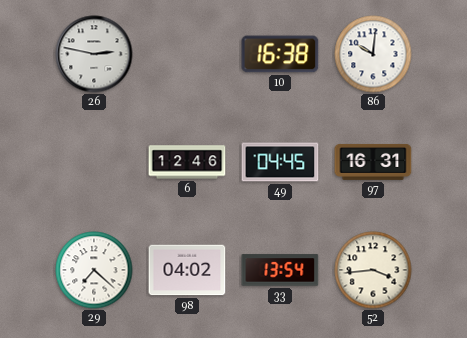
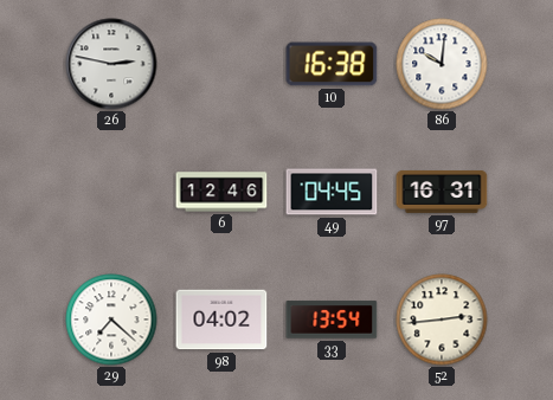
52: 3:44 -> 2:44 (442, 320)
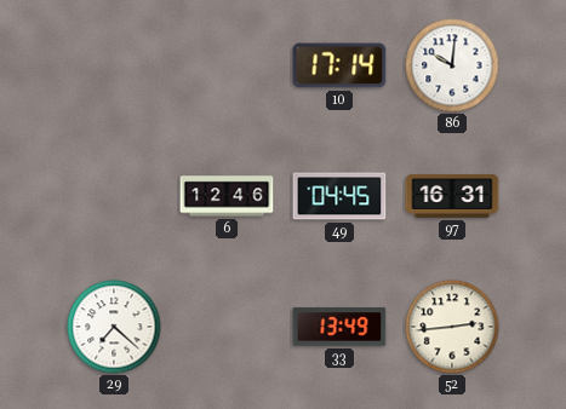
26: 2:47 -> none (111, 64)
10: 16:38 -> 17:14 (339, 65)
98: 04:02 -> none (221, 320)
33: 13:54 -> 13:49 (339, 327)
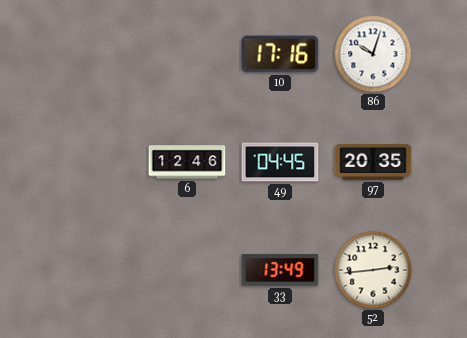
10: 17:14 -> 17:16 (280, 54)
86: 10:01 -> 10:03 (373, 54)
97: 16:31 -> 20:35 (373, 162)
29: 7:22 -> none (114, 327)
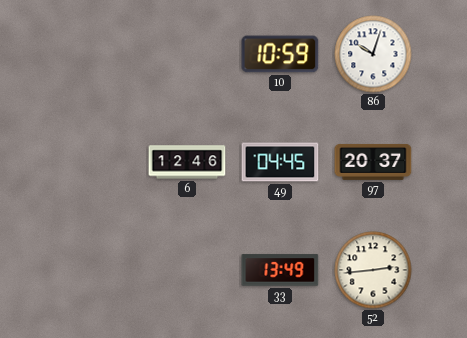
10: 17:16 -> 10:59 (280, 54)
97: 20:35 -> 20:37 (373, 162)
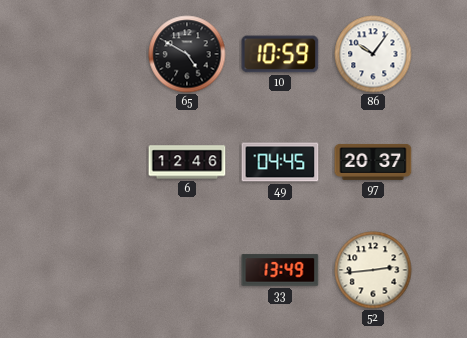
65: none -> 4:50 (187, 54)
86: 10:03 -> 10:06 (373, 54)
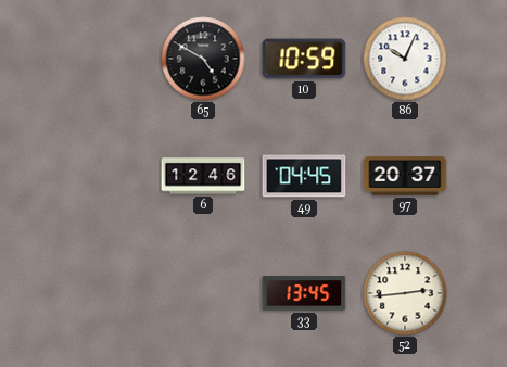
86: 10:06 -> 10:04 (405, 59)
33: 13:49 -> 13:45 (304, 293)
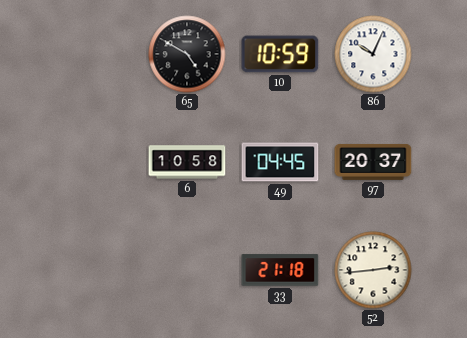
6: 12:46 -> 10:58 (187, 162)
33: 13:45 -> 21:18 (280, 270)
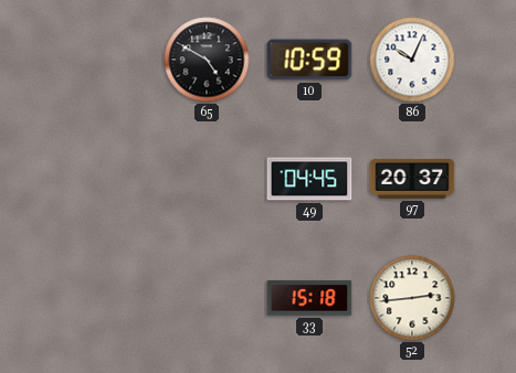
6: 10:58 -> none (187, 162)
33: 21:18 -> 15:18 (309, 298)
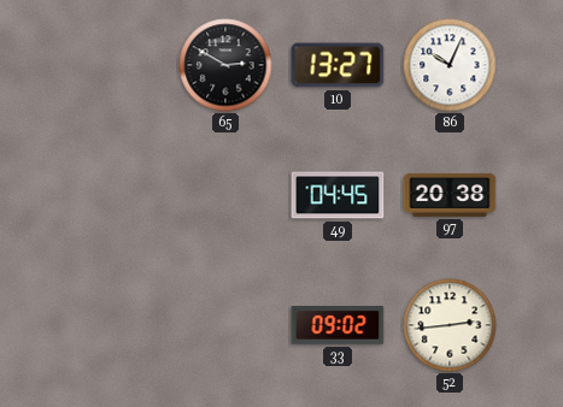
65: 4:50 -> 2:50 (225, 65)
10: 10:59 -> 13:27 (338, 65)
97: 20:37 -> 20:38 (450, 195)
33: 15:18 -> 09:02 (338, 325)
